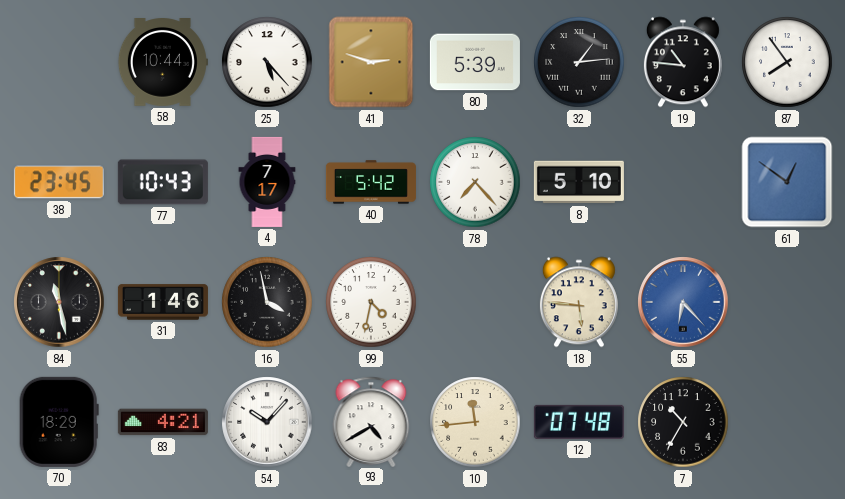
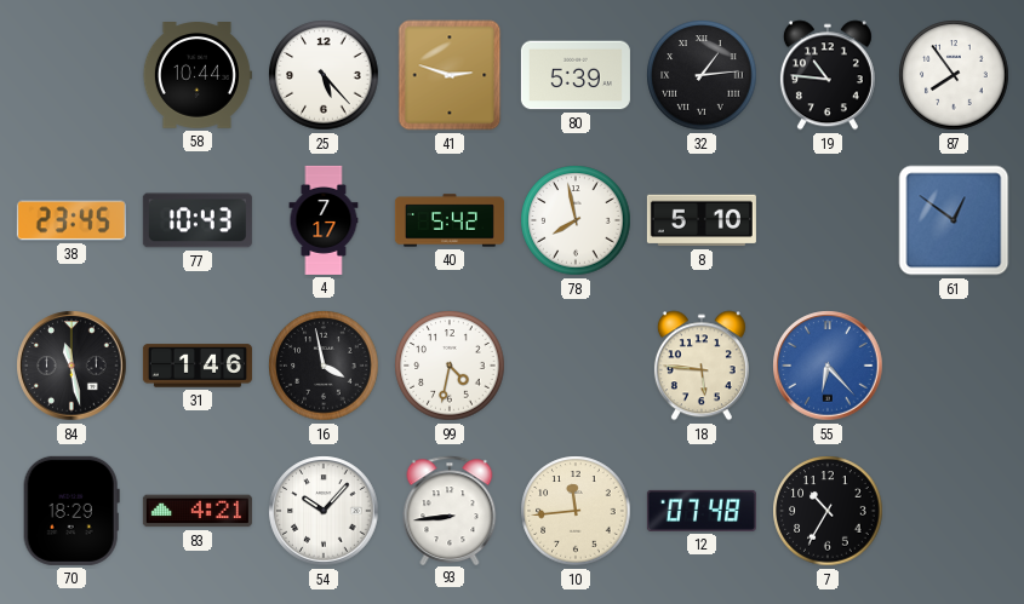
78: 7:23 -> 7:58 (576, 220)
93: 4:40 -> 8:44 (450, 510)
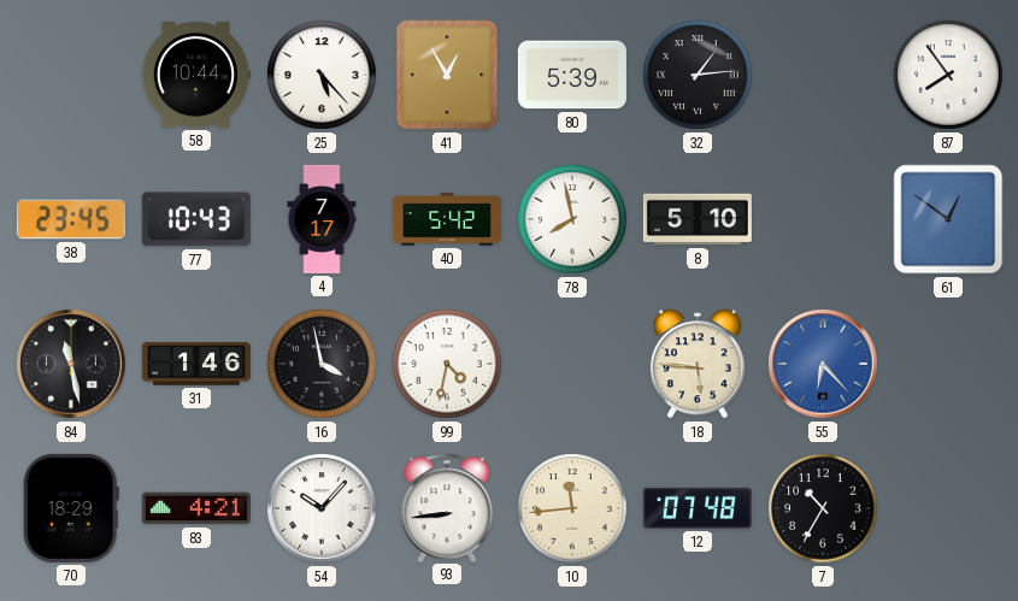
41: 2:48 -> 12:55 (447, 75)
19: 10:46 -> none (828, 75)
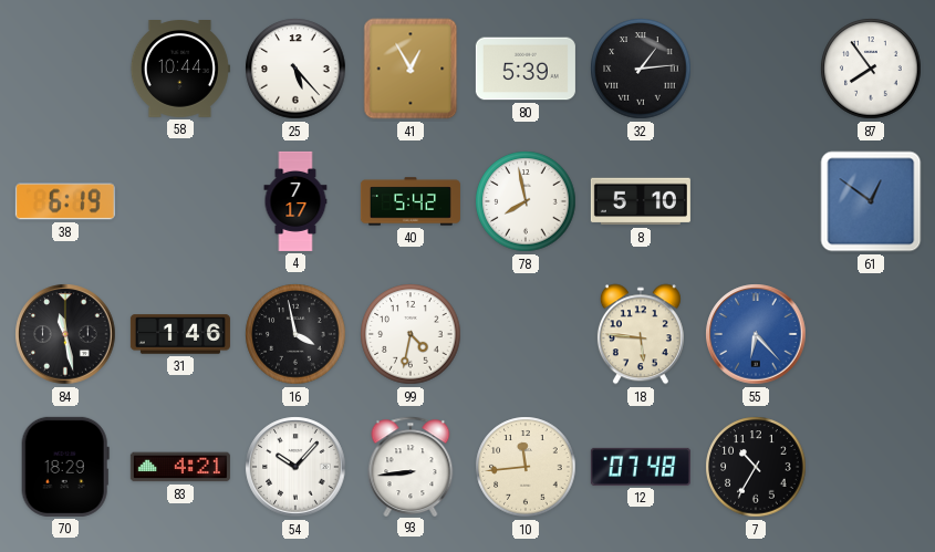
38: 23:45 -> 6:19 (65, 201)
77: 10:43 -> none (196, 219)
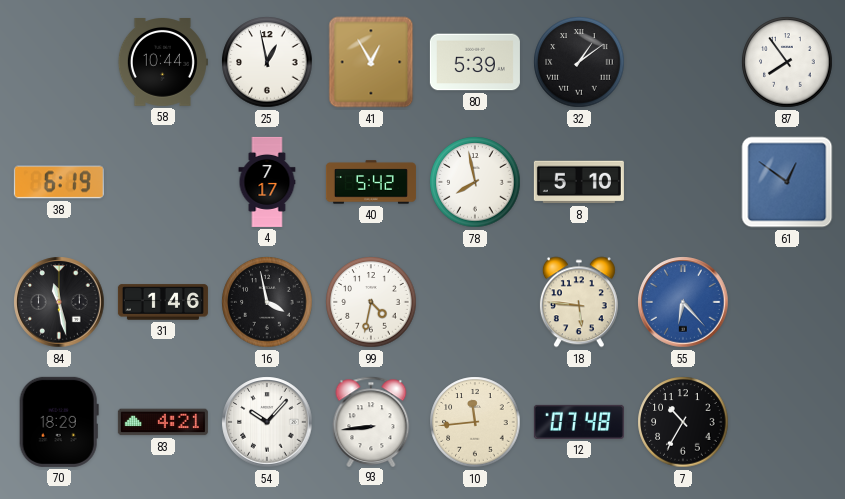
25: 5:23 -> 12:58 (267, 62)
32: 1:14 -> 1:09 (579, 62)
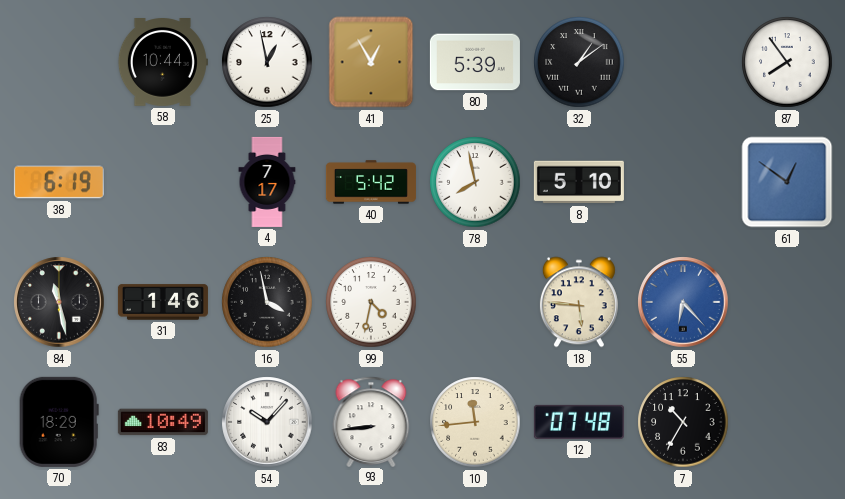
83: 4:21 -> 10:49 (163, 422)
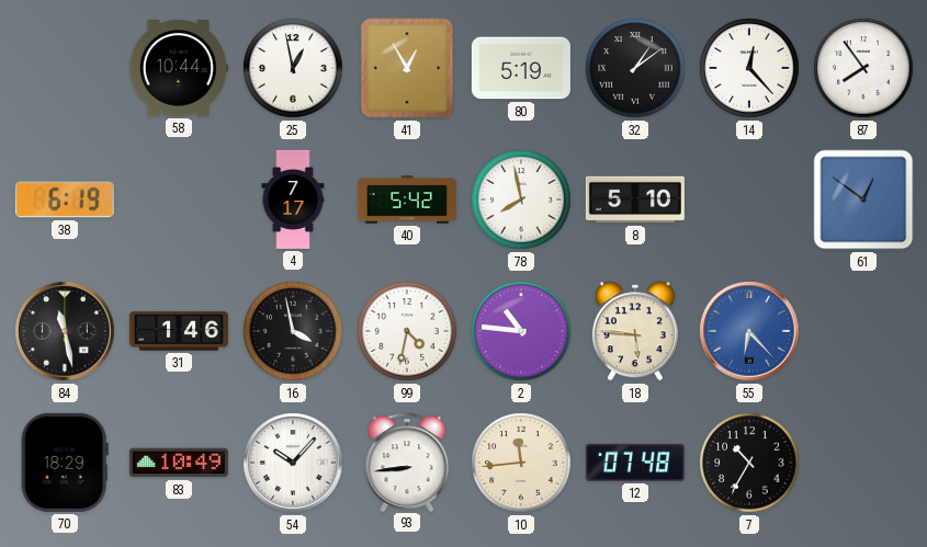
80: 5:39 -> 5:19 (521, 68)
14: none -> 12:23 (749, 68)
2: none -> 10:46 (521, 331)
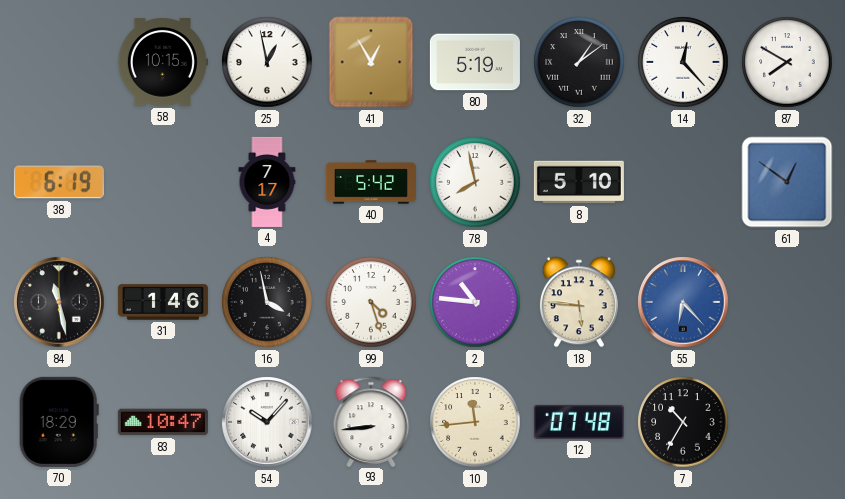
58: 10:44 -> 10:15 (163, 63)
87: 7:54 -> 7:50 (787, 62)
99: 4:32 -> 4:27 (371, 302)
83: 10:49 -> 10:47 (163, 422)
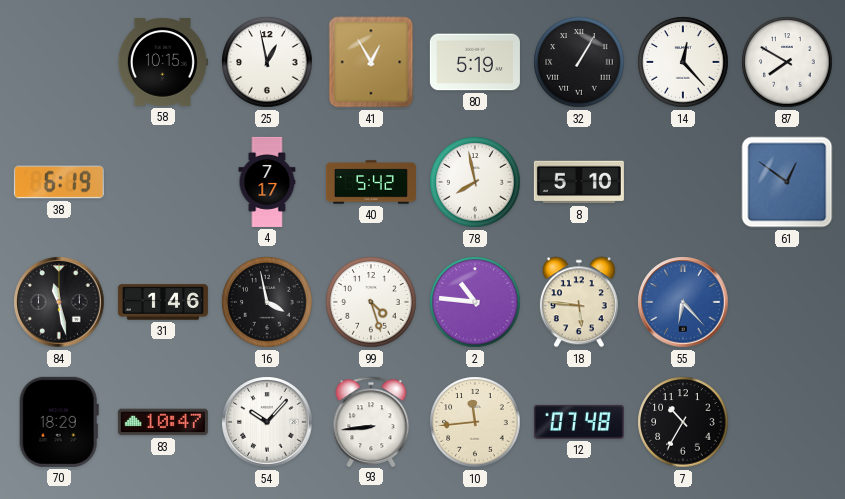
32: 1:09 -> 1:05 (579, 62)
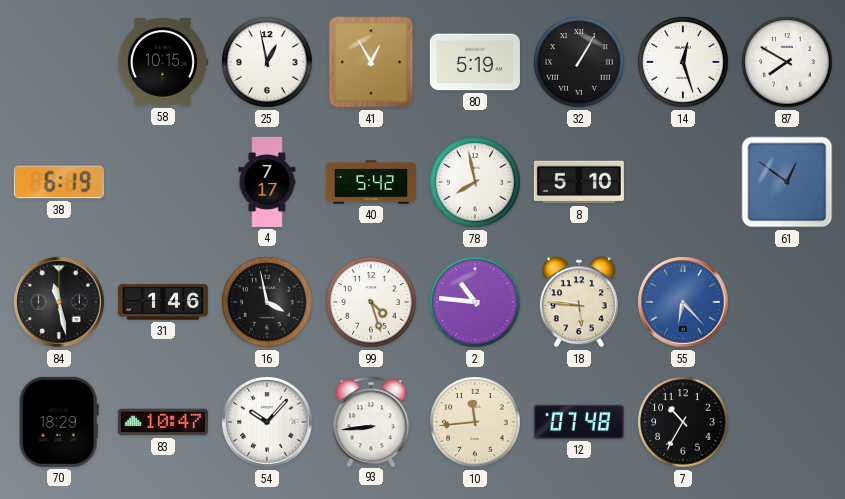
14: 12:23 -> 12:27 (683, 62)
